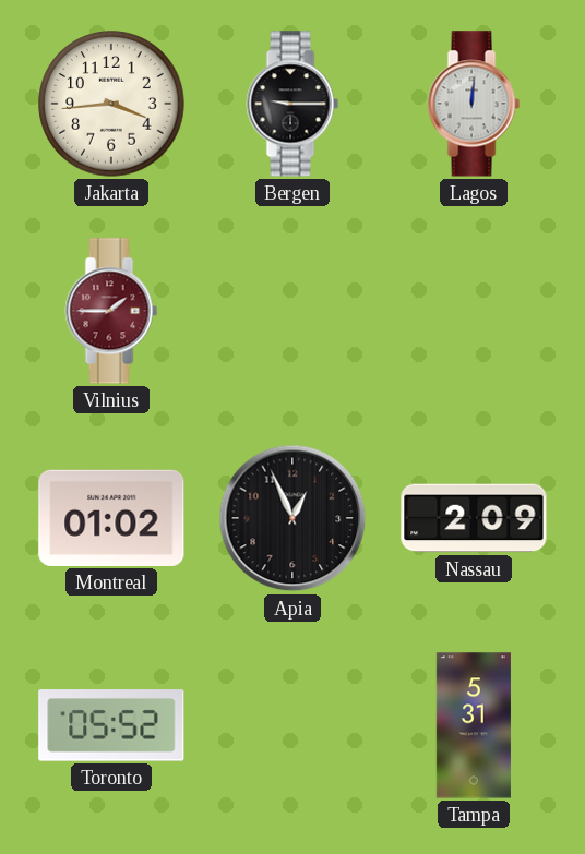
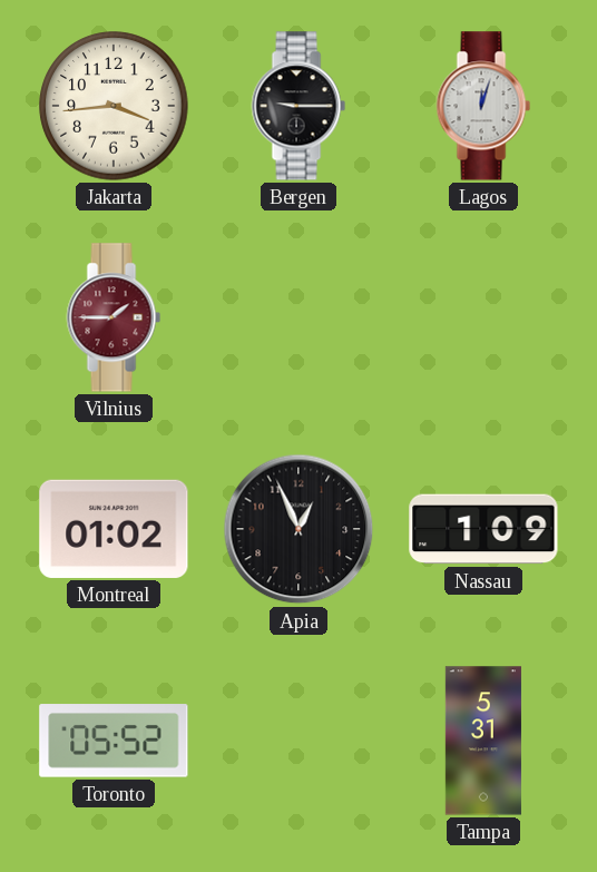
Lagos: 12:01 -> 12:03 (483, 106)
Nassau: 2:09 -> 1:09 (483, 529)
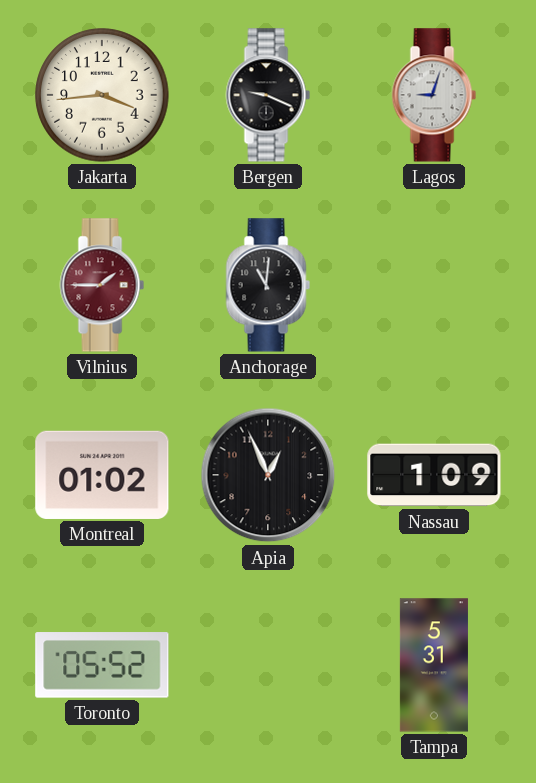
Bergen: 9:15 -> 9:19 (268, 95)
Lagos: 12:03 -> 9:03 (434, 95)
Anchorage: none -> 11:01 (268, 285)
